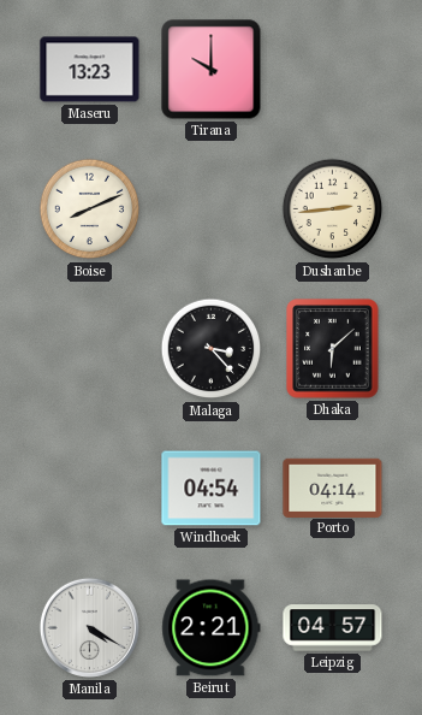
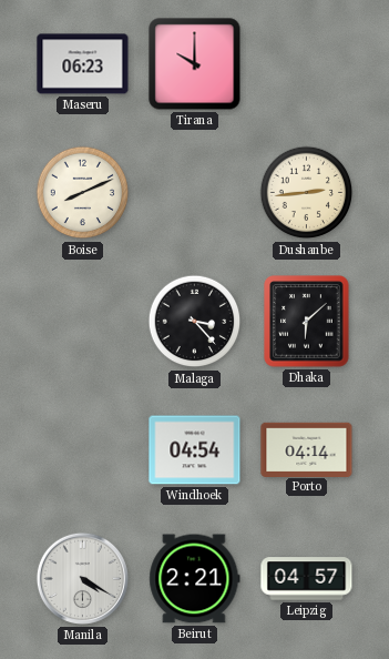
Maseru: 13:23 -> 06:23 (83, 64)
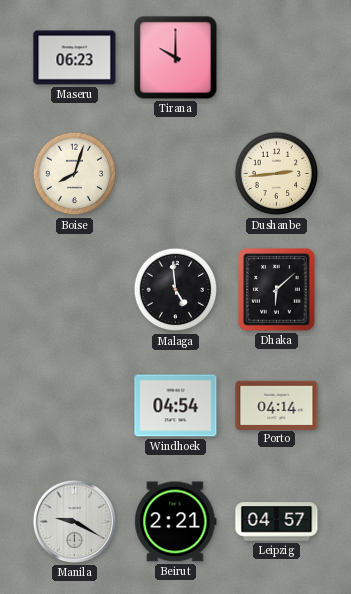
Boise: 8:11 -> 8:03 (75, 174)
Malaga: 3:23 -> 4:59 (176, 290)
Manila: 4:20 -> 9:20 (74, 521)
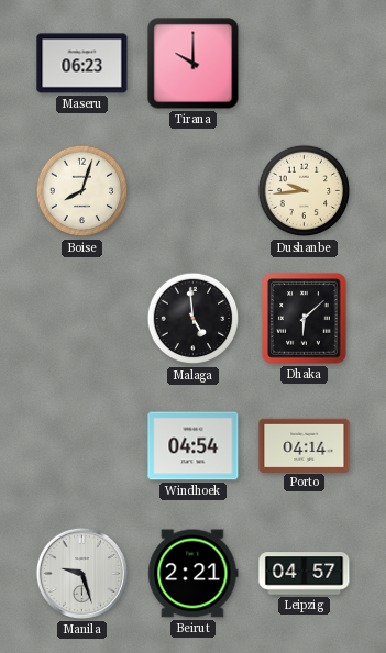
Dushanbe: 2:44 -> 9:44 (305, 191)
Manila: 9:20 -> 9:27 (81, 573)
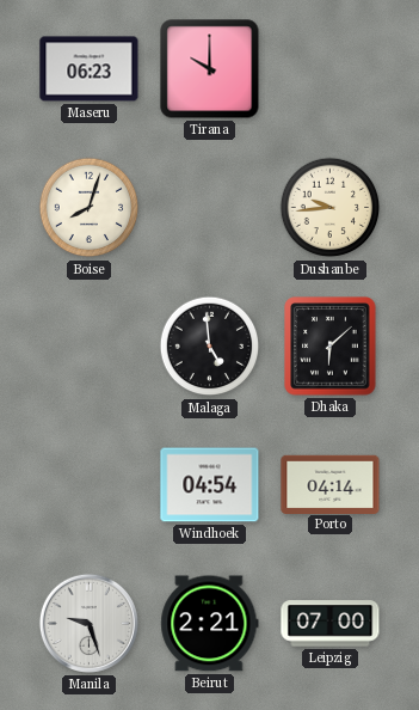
Leipzig: 04:57 -> 07:00 (331, 624)
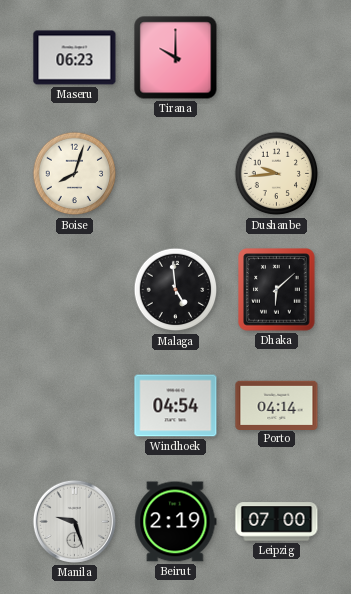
Beirut: 2:21 -> 2:19 (176, 522)
